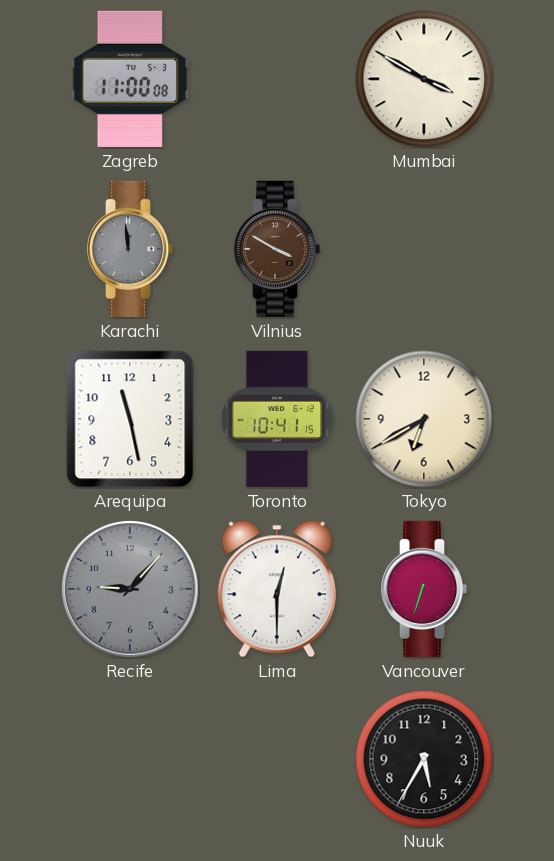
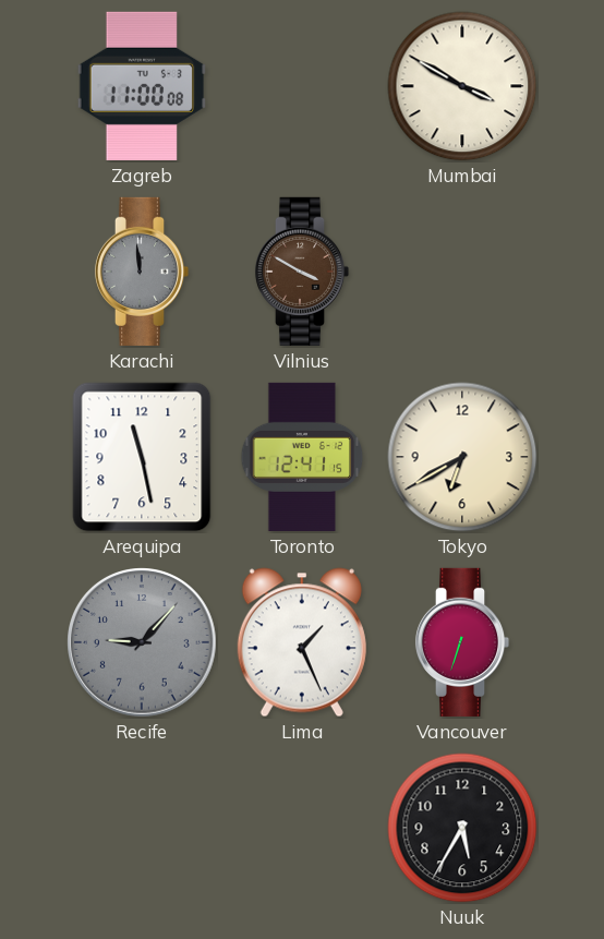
Toronto: 10:41 -> 12:41 (302, 457)
Lima: 12:30 -> 1:26 (302, 642)
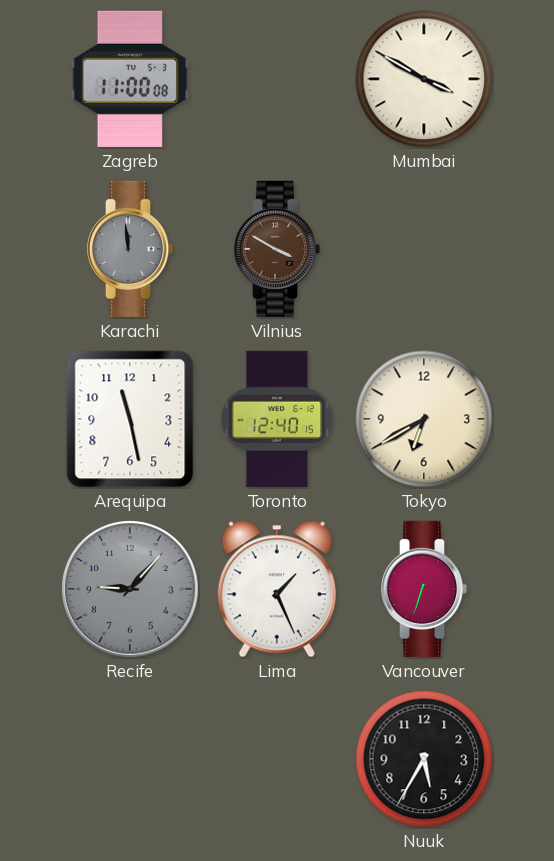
Toronto: 12:41 -> 12:40 (277, 419)
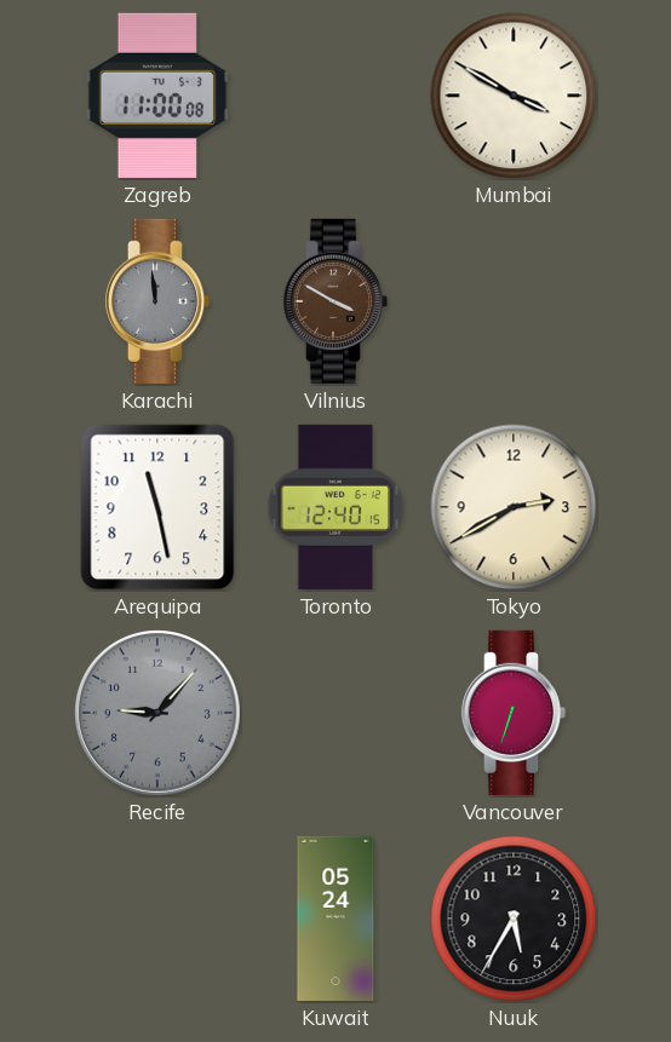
Tokyo: 6:40 -> 2:40 (514, 507)
Lima: 1:26 -> none (277, 589)
Kuwait: none -> 05:24 (335, 919)
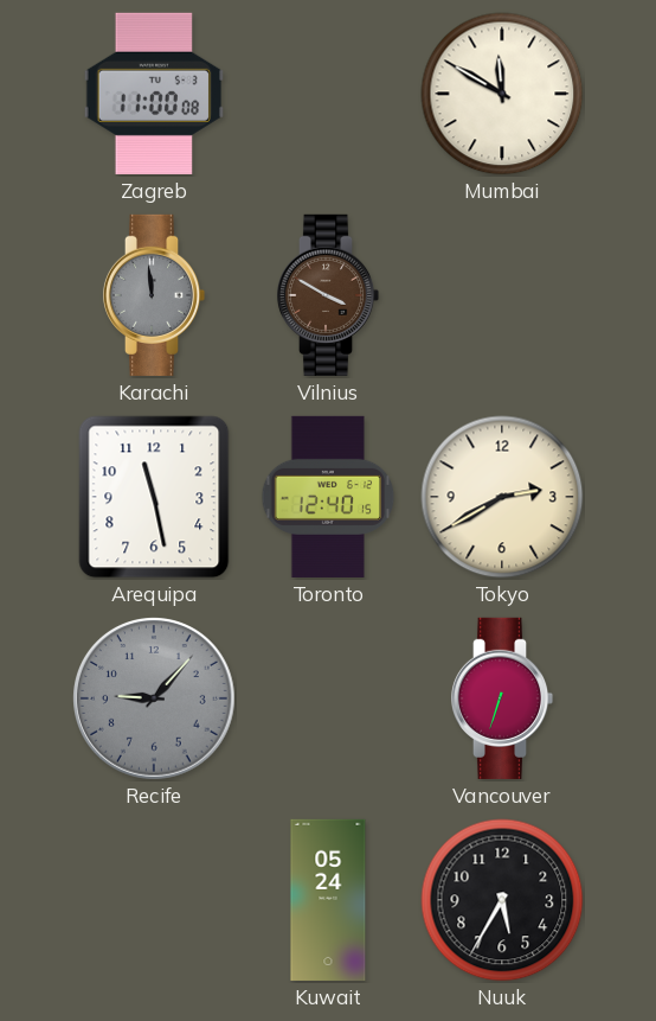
Mumbai: 3:50 -> 11:50 (502, 94)
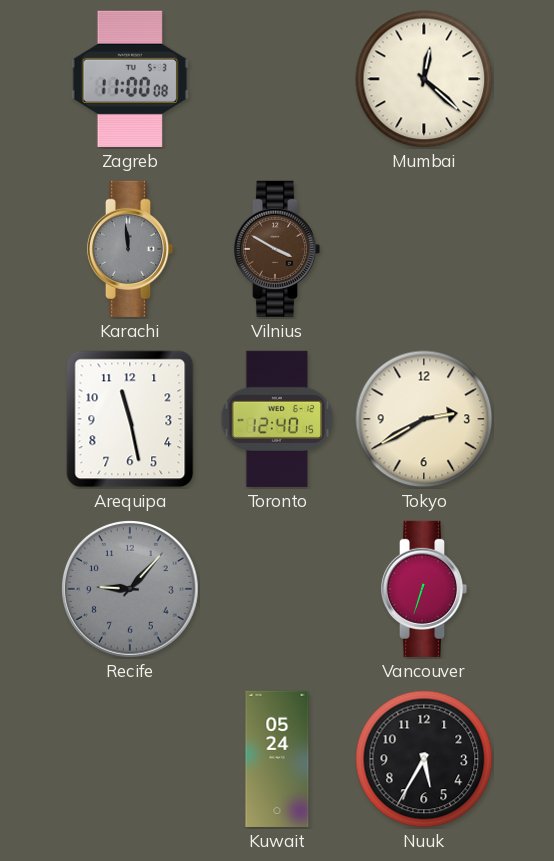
Mumbai: 11:50 -> 12:22 (424, 79)
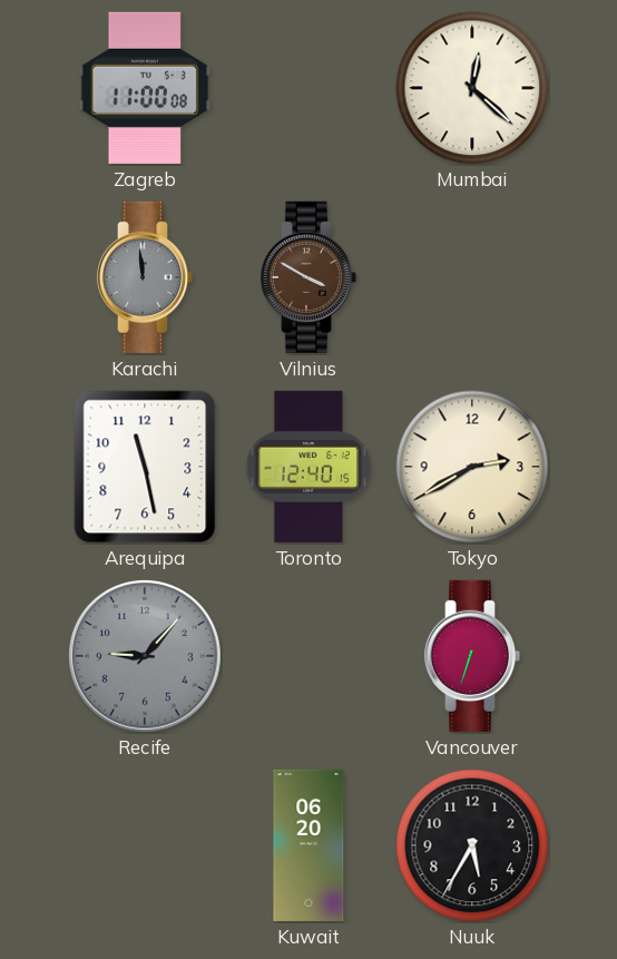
Kuwait: 05:24 -> 06:20 (308, 845)
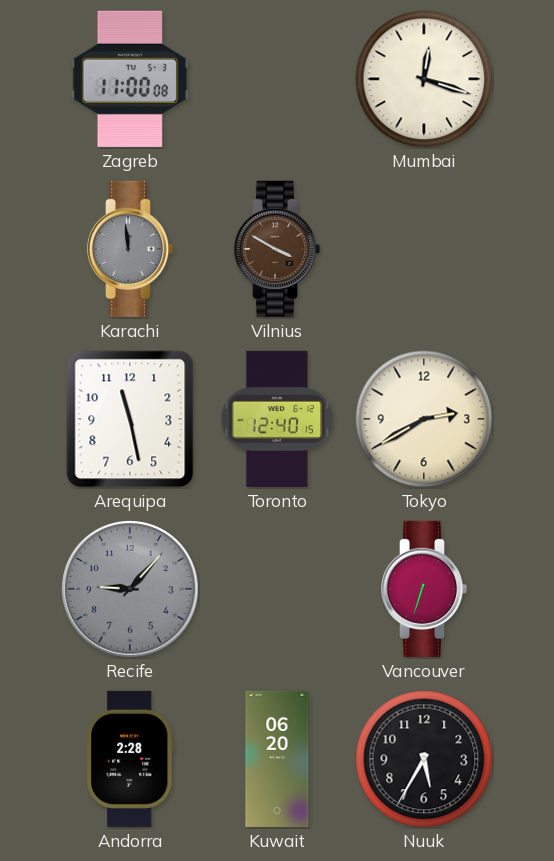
Mumbai: 12:22 -> 12:18 (424, 79)
Andorra: none -> 2:28 (130, 759)
